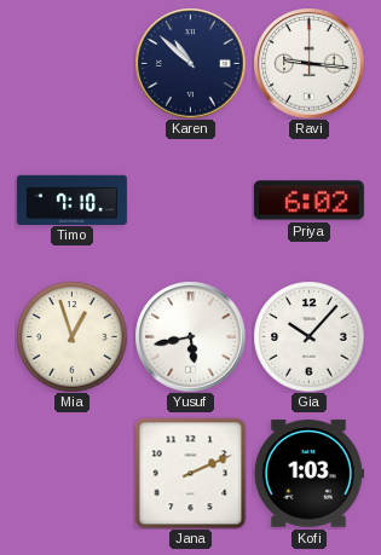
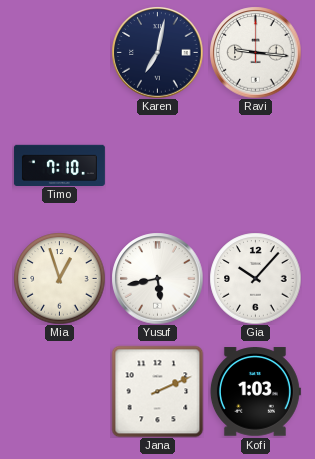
Karen: 10:52 -> 7:02 (157, 52)
Priya: 6:02 -> none (308, 201)
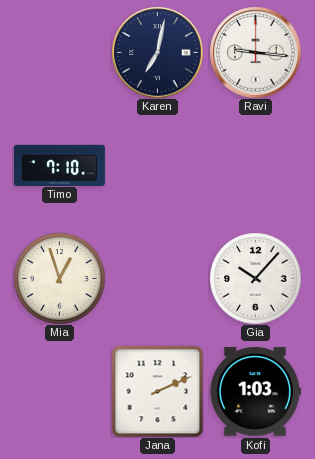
Yusuf: 5:43 -> none (157, 278)
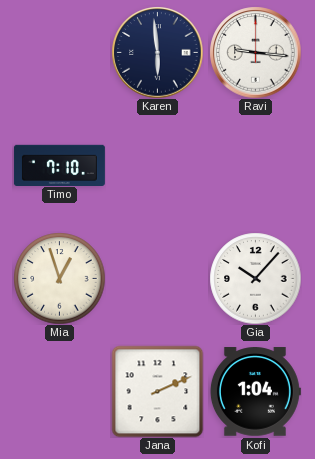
Karen: 7:02 -> 5:59 (157, 52)
Kofi: 1:03 -> 1:04 (255, 392)
